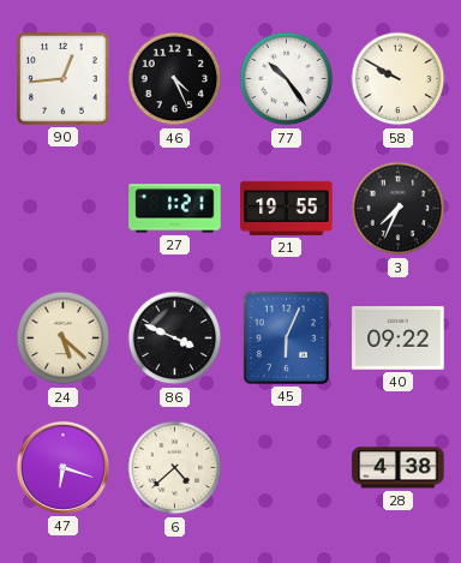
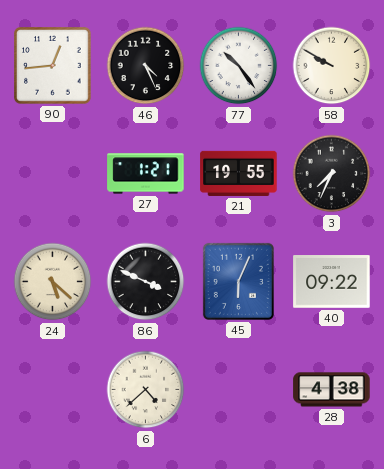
47: 6:18 -> none (62, 467)
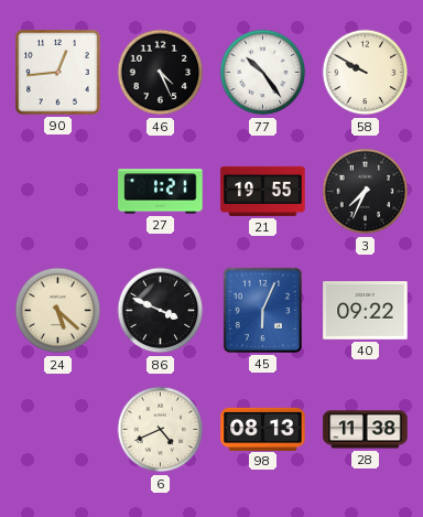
6: 4:38 -> 4:41 (161, 430)
98: none -> 08:13 (263, 429)
28: 4:38 -> 11:38 (366, 430)
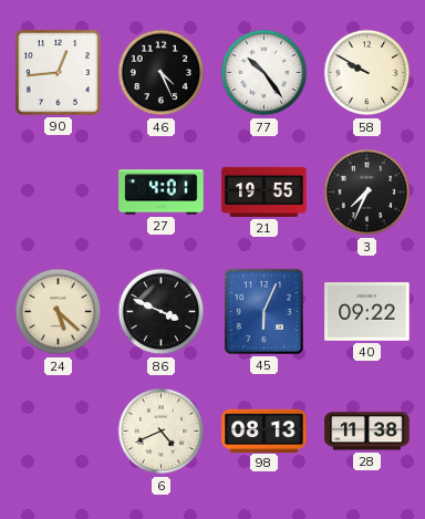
27: 1:21 -> 4:01 (162, 193)
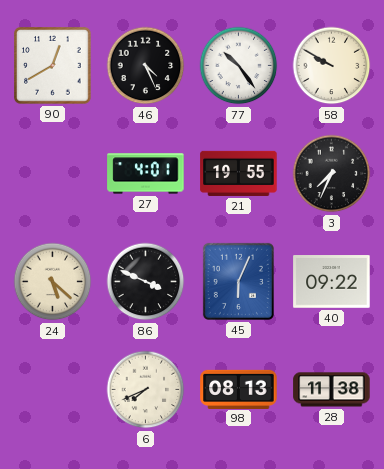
90: 12:44 -> 12:40 (53, 66)
6: 4:41 -> 7:41 (146, 390)
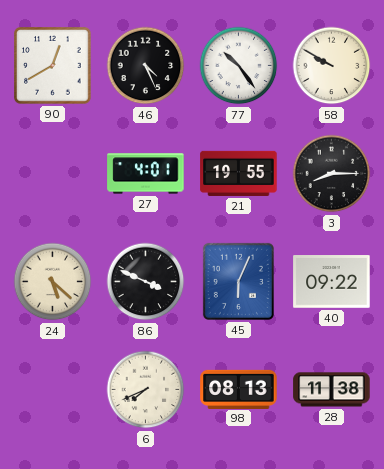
3: 7:34 -> 8:15 (332, 174)
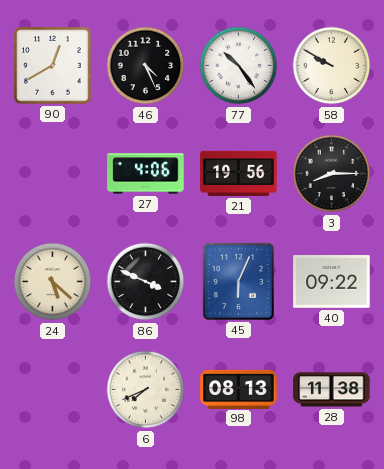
27: 4:01 -> 4:06 (146, 174)
21: 19:55 -> 19:56 (239, 173)
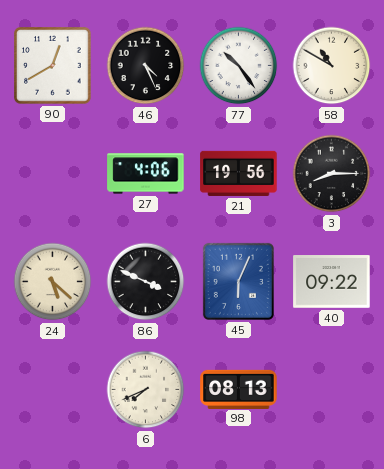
58: 9:50 -> 10:50 (332, 66)
28: 11:38 -> none (332, 390)
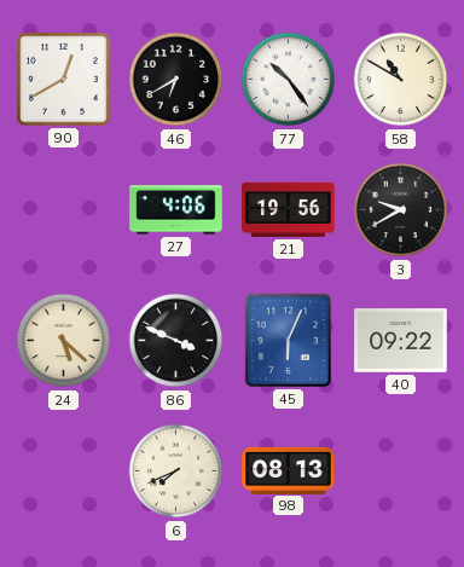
46: 4:26 -> 6:40 (176, 80)
3: 8:15 -> 9:40 (401, 210)
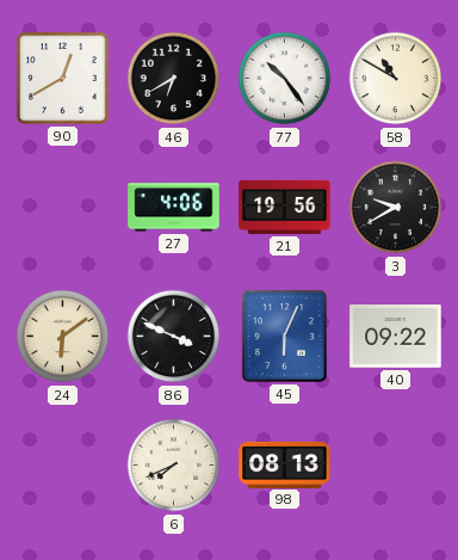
24: 5:22 -> 6:09 (63, 337)
